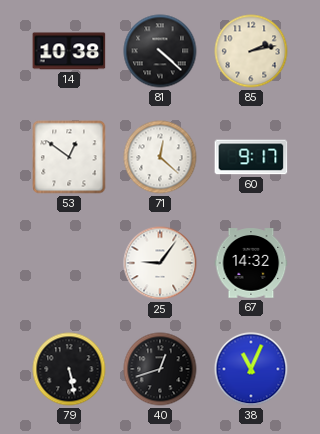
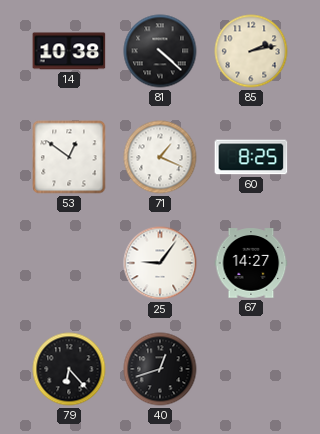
71: 12:22 -> 1:19 (160, 157)
60: 9:17 -> 8:25 (251, 157)
67: 14:32 -> 14:27 (251, 263)
79: 5:28 -> 6:23 (69, 369)
38: 11:04 -> none (251, 369)
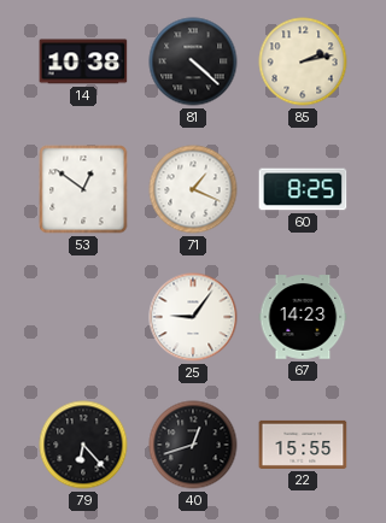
67: 14:27 -> 14:23 (303, 317)
22: none -> 15:55 (303, 445)
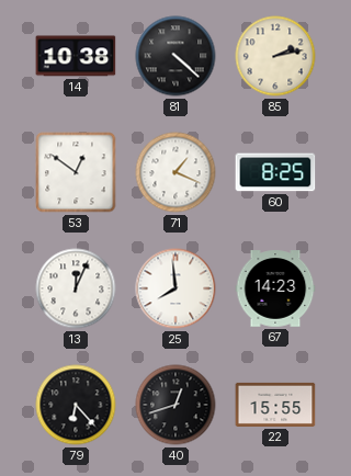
13: none -> 12:04 (76, 288)
25: 9:06 -> 7:59 (175, 288)
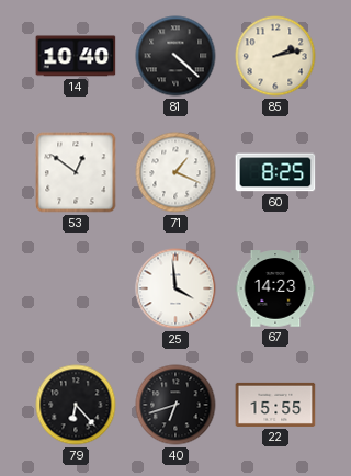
14: 10:38 -> 10:40 (76, 56)
13: 12:04 -> none (76, 288)
25: 7:59 -> 3:59 (175, 288)
40: 12:42 -> 6:42 (175, 405)
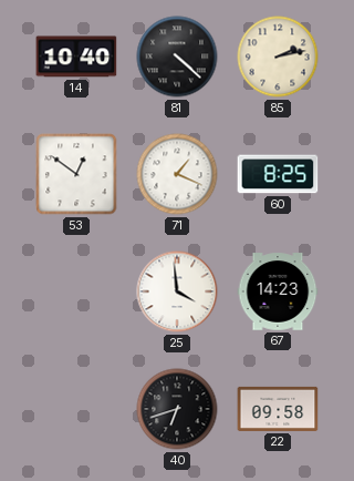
79: 6:23 -> none (76, 405)
22: 15:55 -> 09:58 (278, 409)
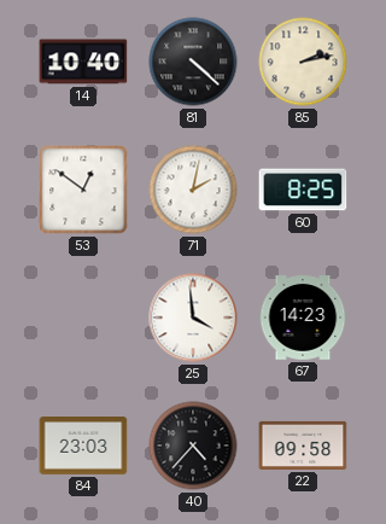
71: 1:19 -> 2:02 (193, 190)
84: none -> 23:03 (83, 447)
40: 6:42 -> 4:37 (193, 446)
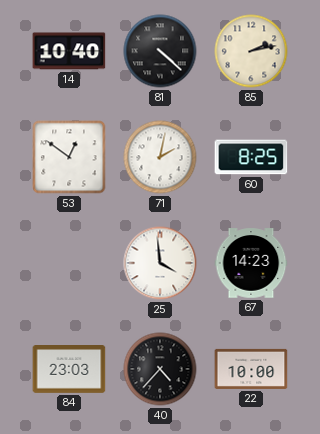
22: 09:58 -> 10:00 (251, 369)
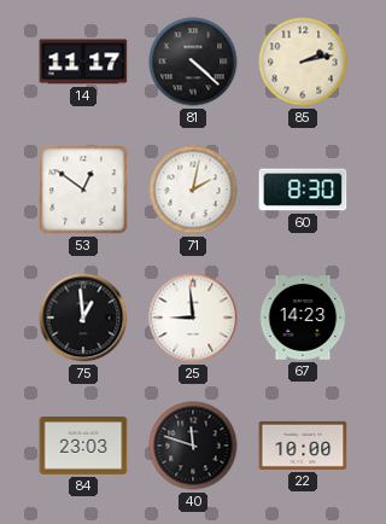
14: 10:40 -> 11:17 (83, 62)
60: 8:25 -> 8:30 (303, 190)
75: none -> 12:59 (83, 318)
25: 3:59 -> 8:59 (193, 318)
40: 4:37 -> 11:48 (193, 446)
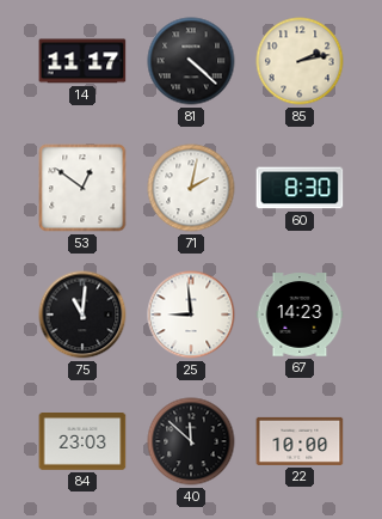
75: 12:59 -> 11:01 (82, 315)
40: 11:48 -> 11:52 (191, 441)
